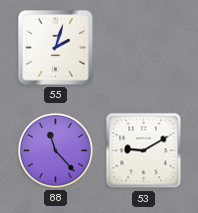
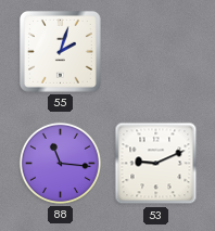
88: 11:23 -> 11:16 (60, 163)
53: 9:10 -> 9:11 (156, 164)
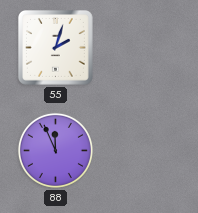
88: 11:16 -> 11:56 (55, 150)
53: 9:11 -> none (156, 164)
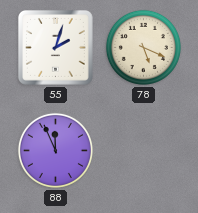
78: none -> 5:19 (143, 47)
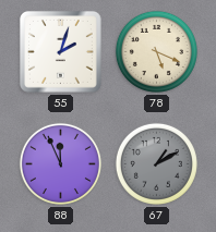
67: none -> 1:10 (156, 163)
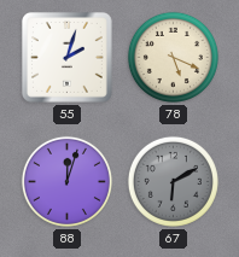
88: 11:56 -> 12:03 (66, 181)
67: 1:10 -> 6:10 (173, 181)
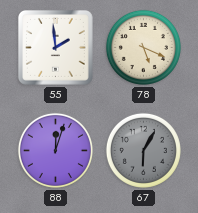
55: 2:03 -> 1:59 (55, 47)
67: 6:10 -> 6:05 (143, 150)
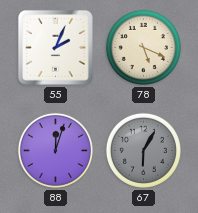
55: 1:59 -> 2:04 (55, 47)
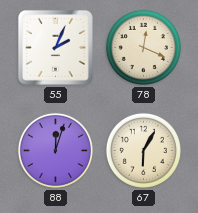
78: 5:19 -> 12:19 (143, 47)
67 dial: grey -> cream (143, 150)
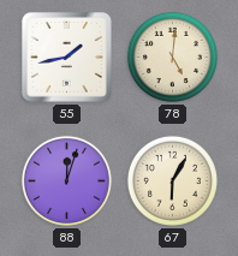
55: 2:04 -> 1:43 (66, 56)
78: 12:19 -> 5:01 (172, 56)
